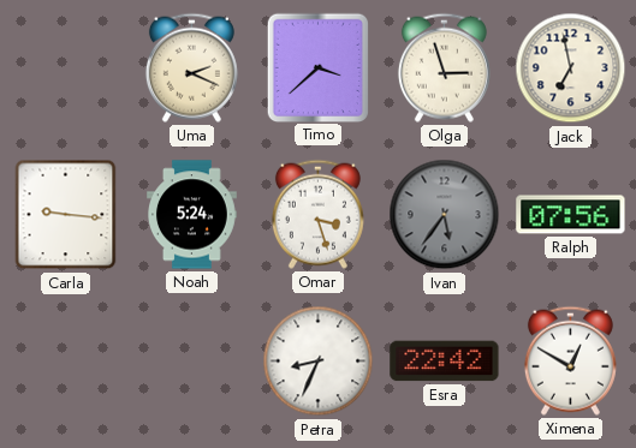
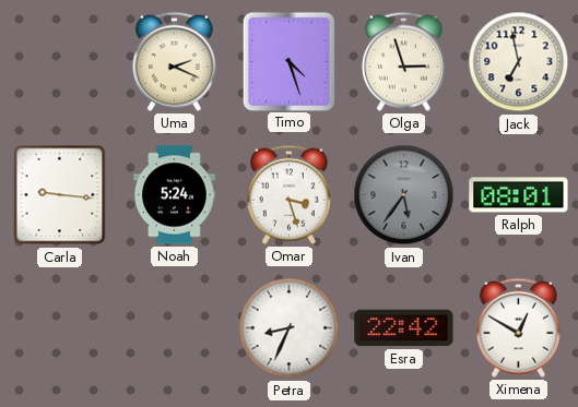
Timo: 3:38 -> 4:27 (288, 61)
Ralph: 07:56 -> 08:01 (519, 195)
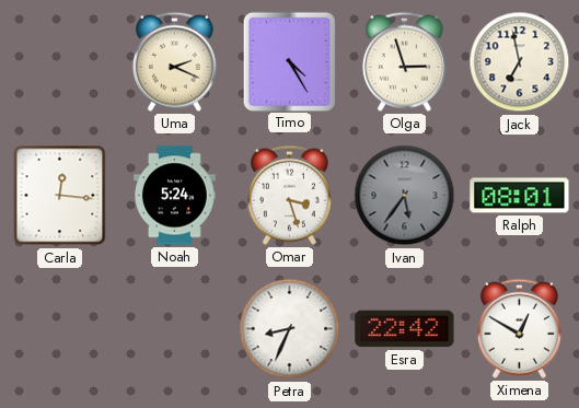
Timo: 4:27 -> 4:25 (289, 61)
Carla: 9:16 -> 12:16 (60, 196)
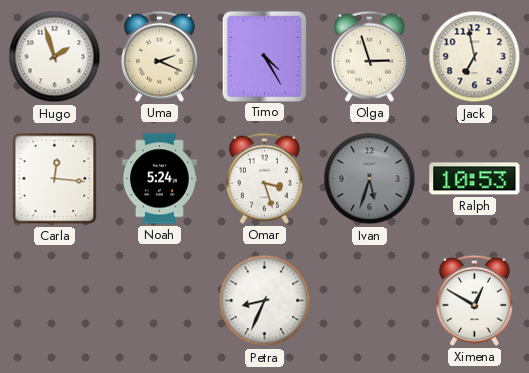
Hugo: none -> 1:57 (55, 57)
Ivan: 5:36 -> 5:33 (370, 179)
Ralph: 08:01 -> 10:53 (475, 179)
Esra: 22:42 -> none (405, 329)
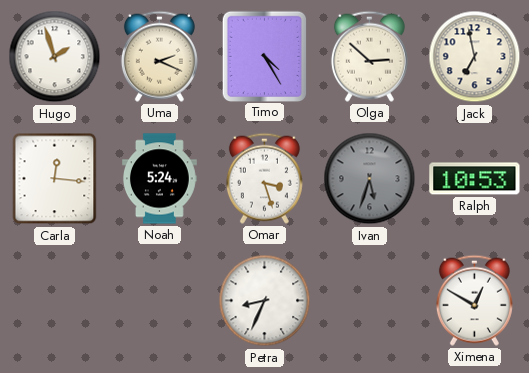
Olga: 2:57 -> 2:52 (369, 56)
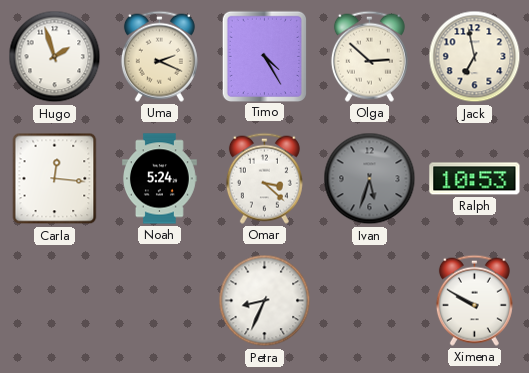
Omar: 3:27 -> 3:22 (264, 178)
Ximena: 12:50 -> 9:50 (474, 300)
